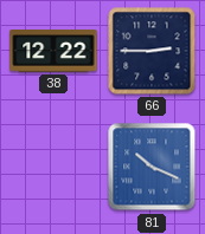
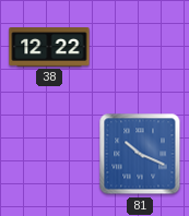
66: 2:45 -> none (152, 51)
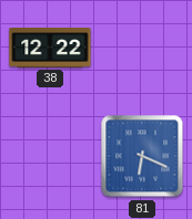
81: 10:19 -> 6:19 (142, 156)
